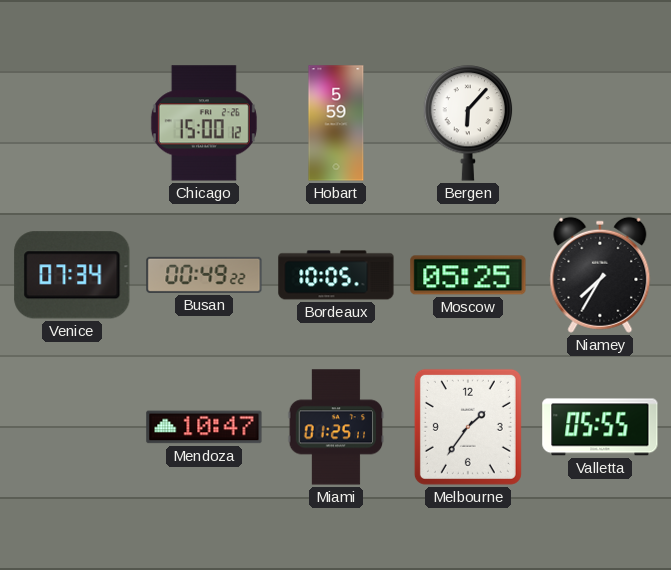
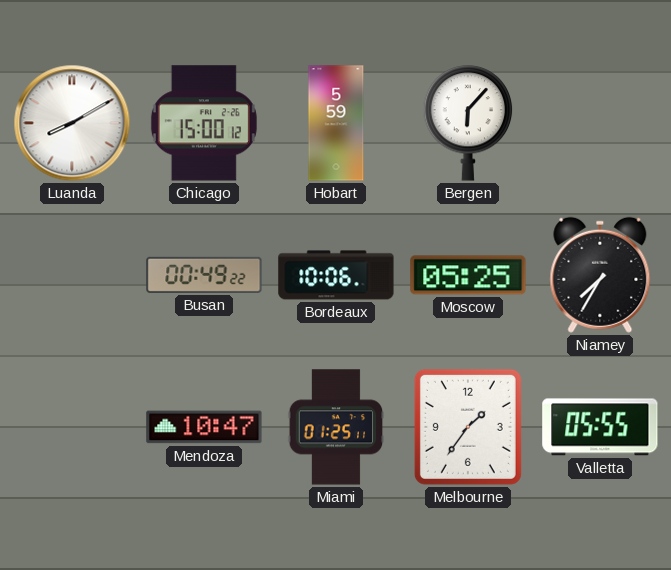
Luanda: none -> 8:10 (72, 123)
Venice: 07:34 -> none (72, 275)
Bordeaux: 10:05 -> 10:06 (336, 275)
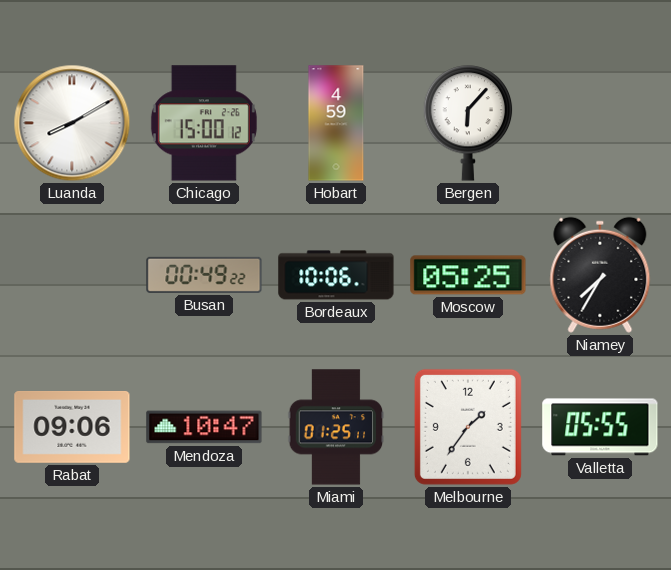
Hobart: 5:59 -> 4:59 (336, 123)
Rabat: none -> 09:06 (72, 427)
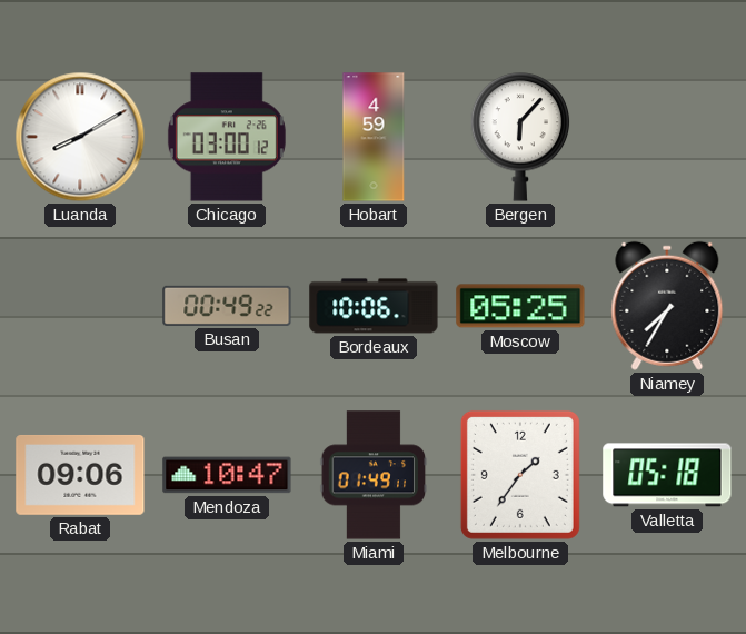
Chicago: 15:00 -> 03:00 (227, 137)
Miami: 01:25 -> 01:49 (374, 475)
Valletta: 05:55 -> 05:18 (667, 475)
